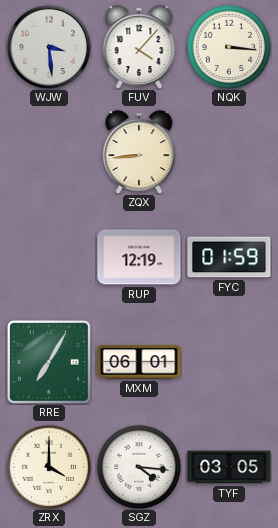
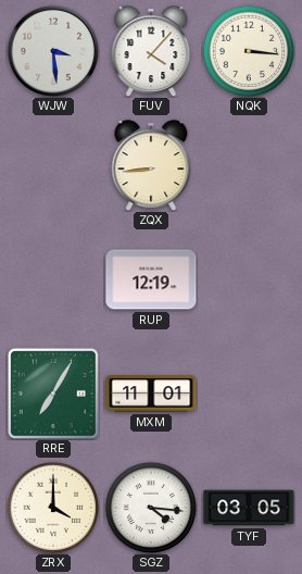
FYC: 01:59 -> none (229, 257)
MXM: 06:01 -> 11:01 (151, 394)
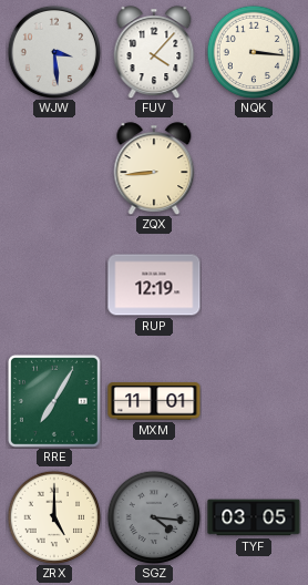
ZRX: 4:00 -> 5:00 (54, 517)
SGZ dial: white -> grey (154, 517)
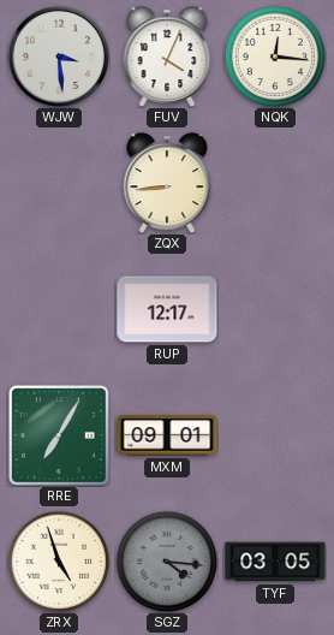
FUV: 4:07 -> 4:04 (167, 57)
NQK: 3:16 -> 12:16 (275, 57)
RUP: 12:19 -> 12:17 (167, 309)
MXM: 11:01 -> 09:01 (167, 435)
ZRX: 5:00 -> 4:57 (59, 562)
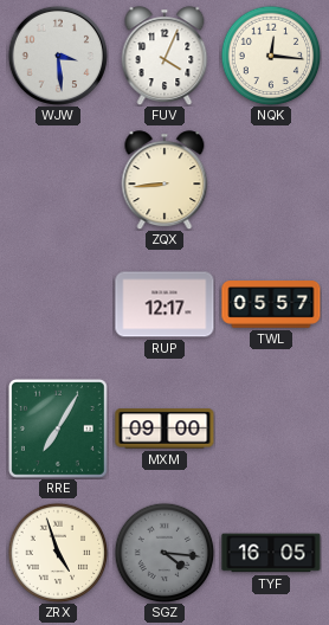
TWL: none -> 05:57 (271, 304)
MXM: 09:01 -> 09:00 (164, 429)
TYF: 03:05 -> 16:05 (271, 553)
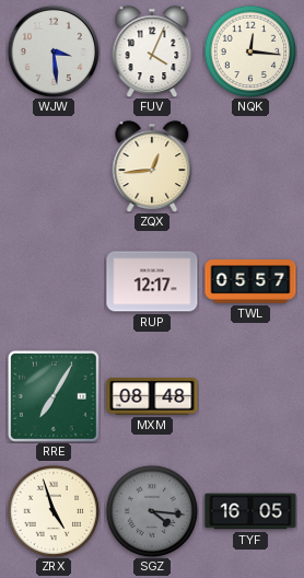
ZQX: 8:44 -> 12:44 (152, 166)
MXM: 09:00 -> 08:48 (152, 396)
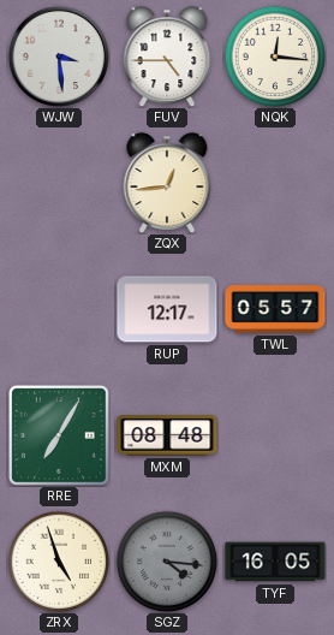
FUV: 4:04 -> 4:45 (167, 57)
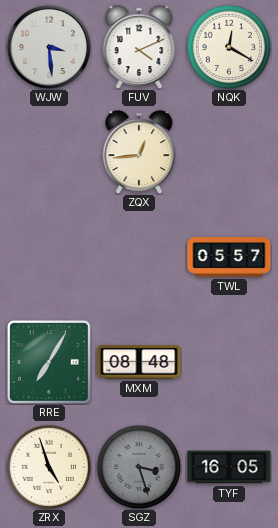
FUV: 4:45 -> 4:11 (139, 47)
NQK: 12:16 -> 12:20 (229, 47)
RUP: 12:17 -> none (167, 309)
SGZ: 4:16 -> 3:27 (139, 467)
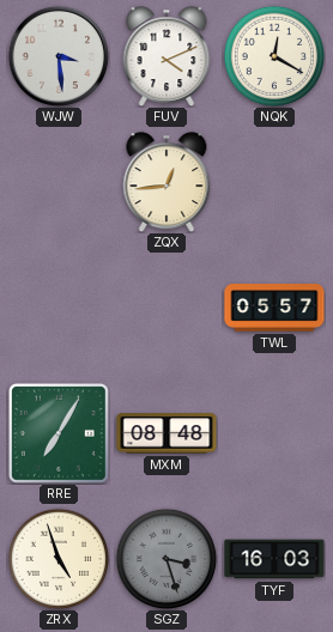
TYF: 16:05 -> 16:03 (274, 559)
